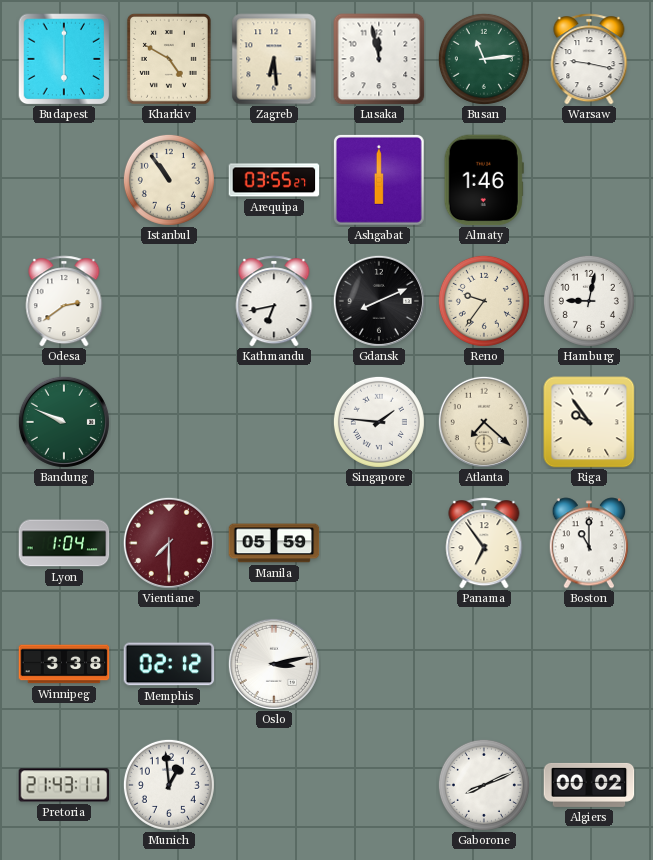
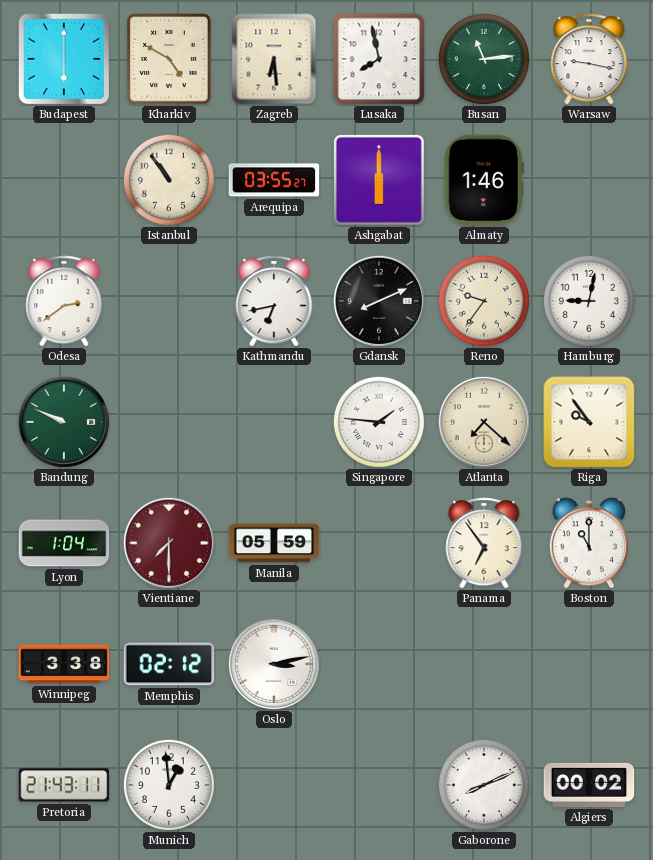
Lusaka: 11:58 -> 7:58 (379, 59)
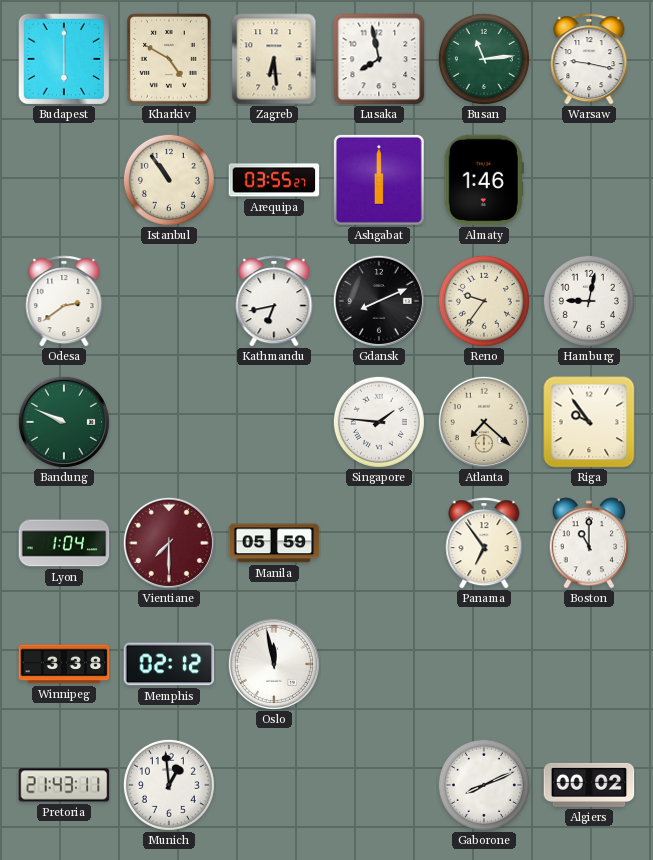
Oslo: 3:13 -> 11:58 (274, 664)
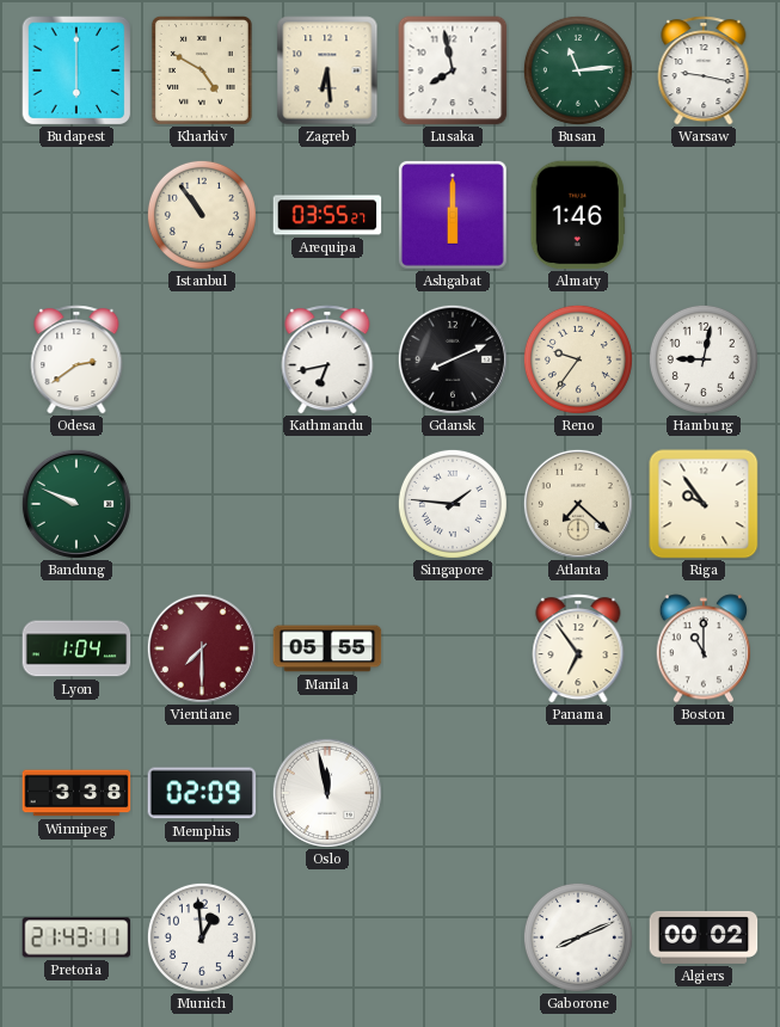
Manila: 05:59 -> 05:55 (327, 648)
Memphis: 02:12 -> 02:09 (202, 793)
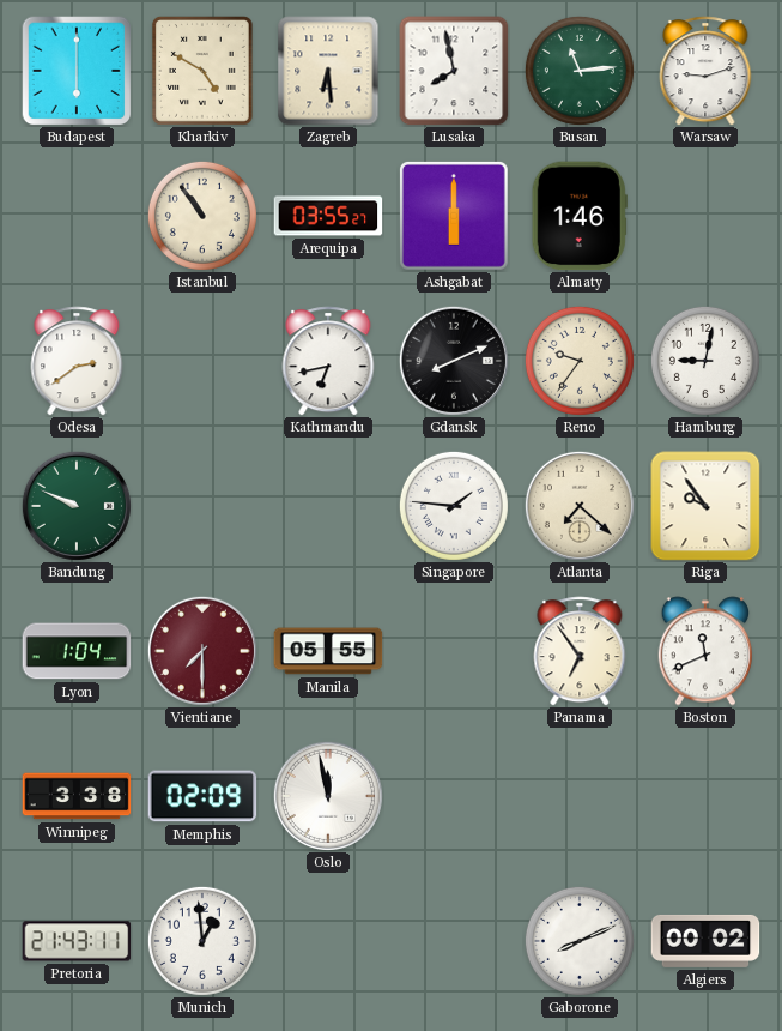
Warsaw: 9:17 -> 9:12 (705, 71)
Boston: 11:00 -> 11:41 (704, 651)
